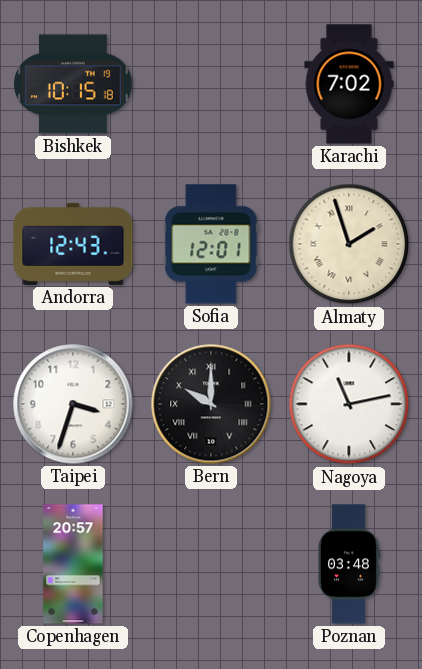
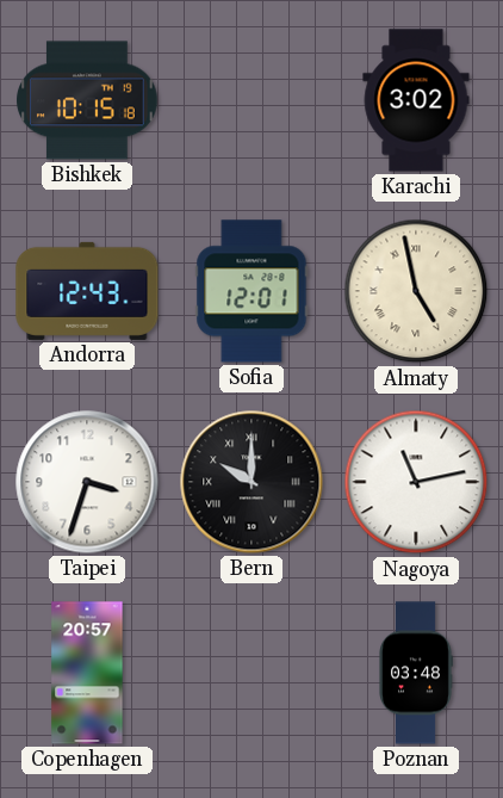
Karachi: 7:02 -> 3:02 (416, 100)
Almaty: 1:57 -> 4:58 (416, 291)
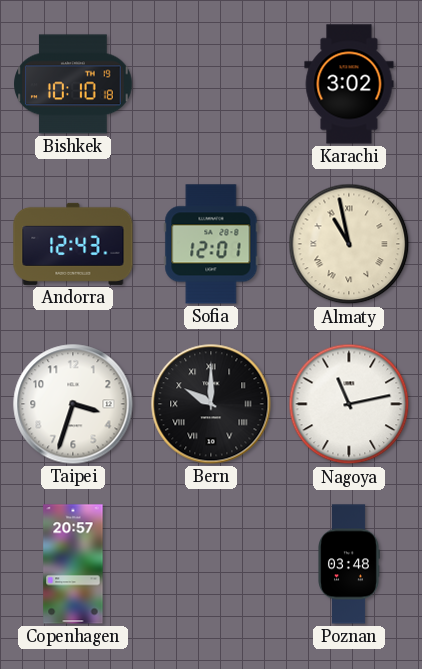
Bishkek: 10:15 -> 10:10 (73, 84)
Almaty: 4:58 -> 10:58 (349, 244)
